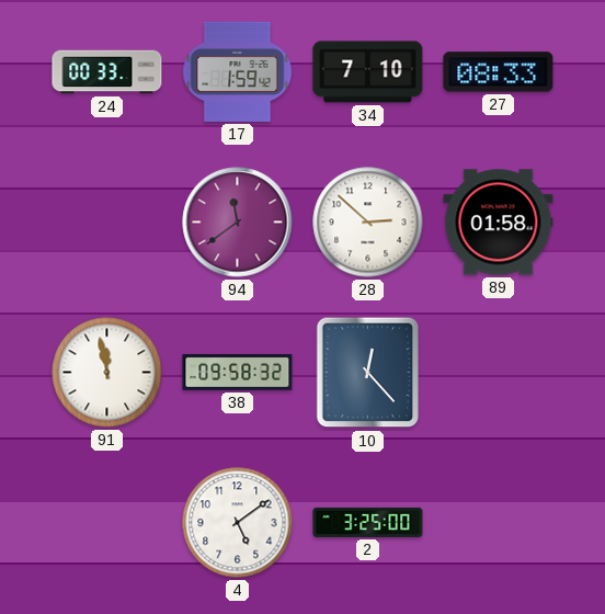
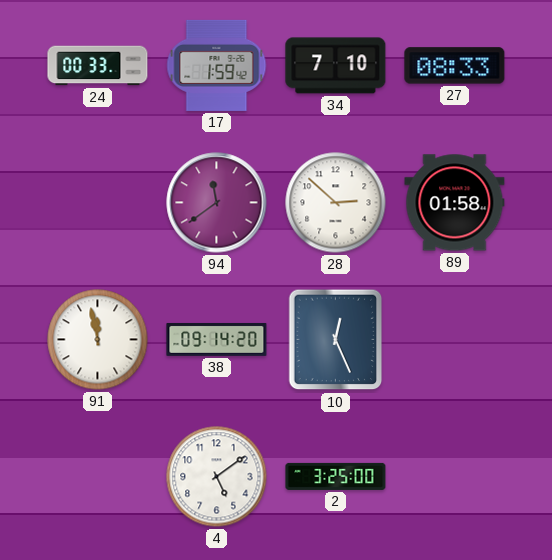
38: 09:58 -> 09:14 (217, 340)
10: 12:23 -> 12:26 (336, 340)
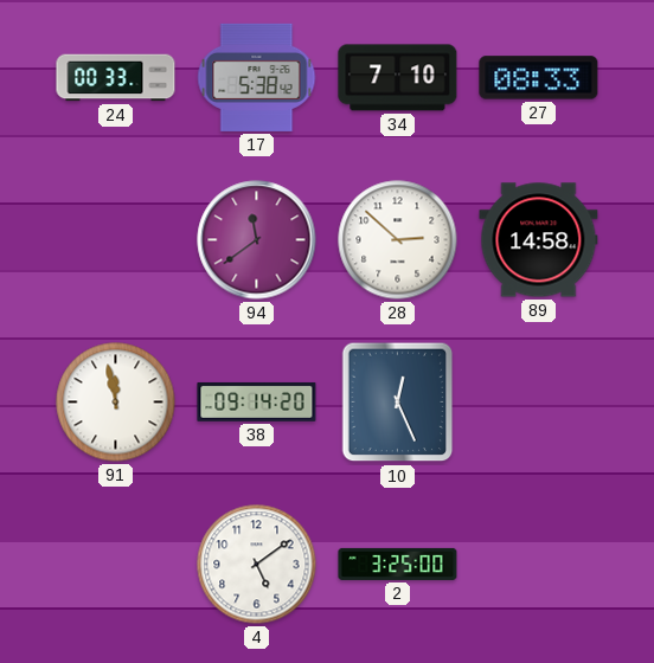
17: 1:59 -> 5:38 (257, 77)
89: 01:58 -> 14:58 (539, 240)
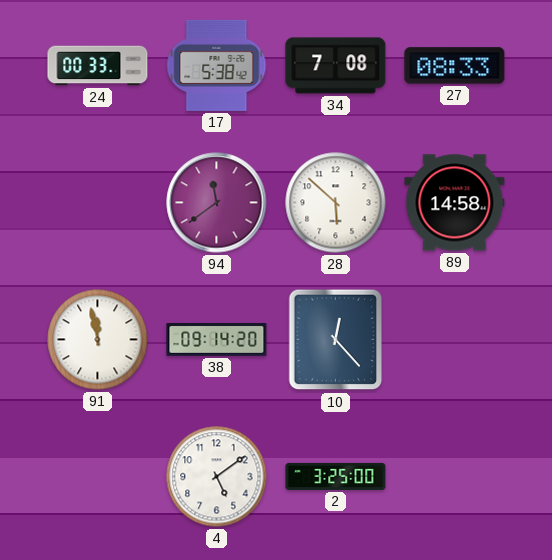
34: 7:10 -> 7:08 (336, 66)
28: 2:52 -> 5:52 (336, 203)
10: 12:26 -> 12:23 (336, 340)
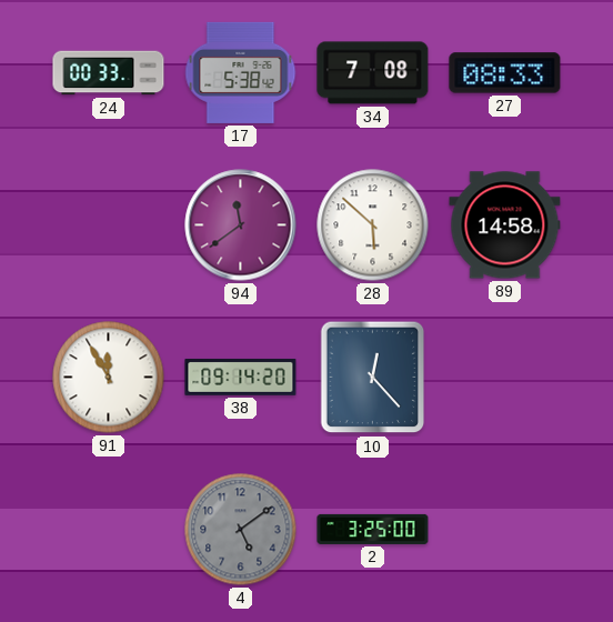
91: 11:58 -> 11:55 (109, 378)
4 dial: white -> grey (241, 530)
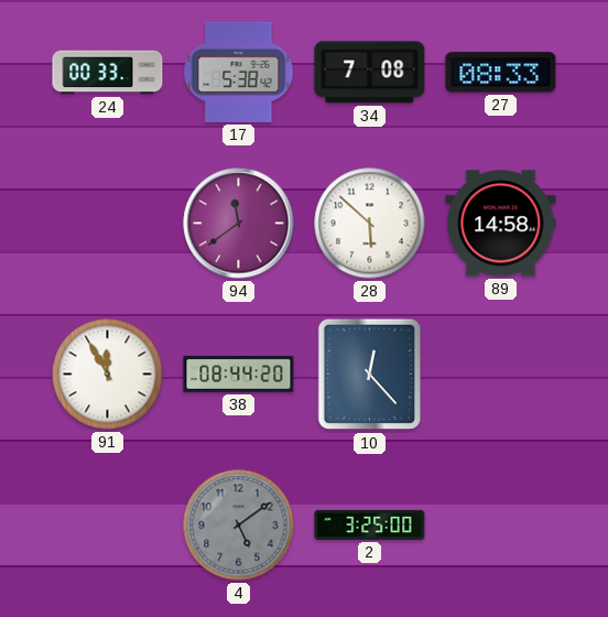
38: 09:14 -> 08:44 (239, 375)
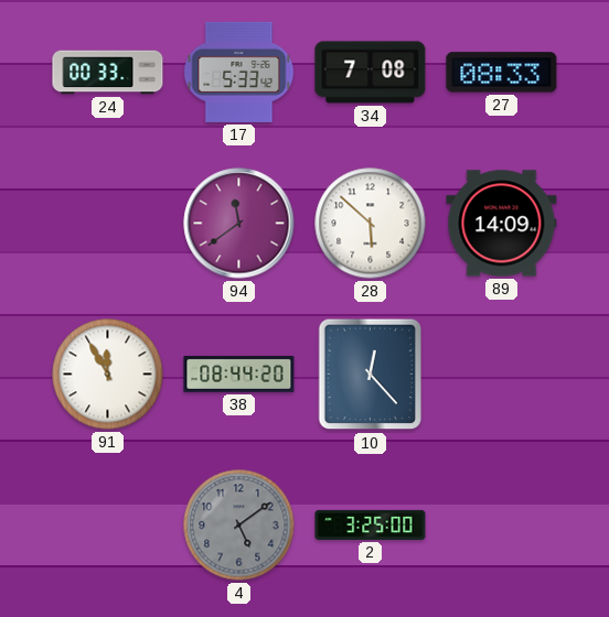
17: 5:38 -> 5:33 (239, 72)
89: 14:58 -> 14:09 (502, 224)
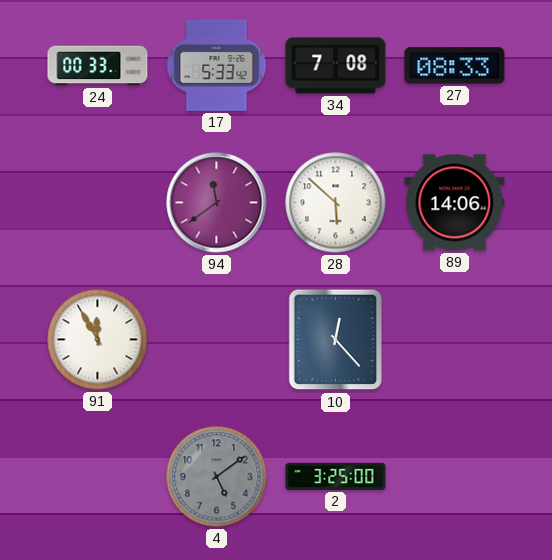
89: 14:09 -> 14:06 (455, 203)
38: 08:44 -> none (239, 375)
